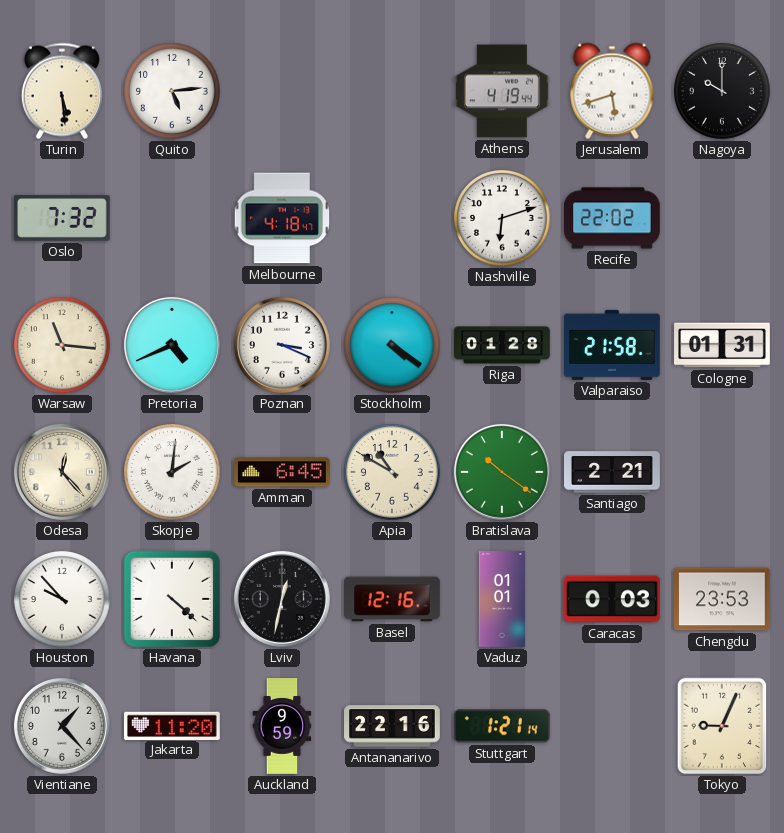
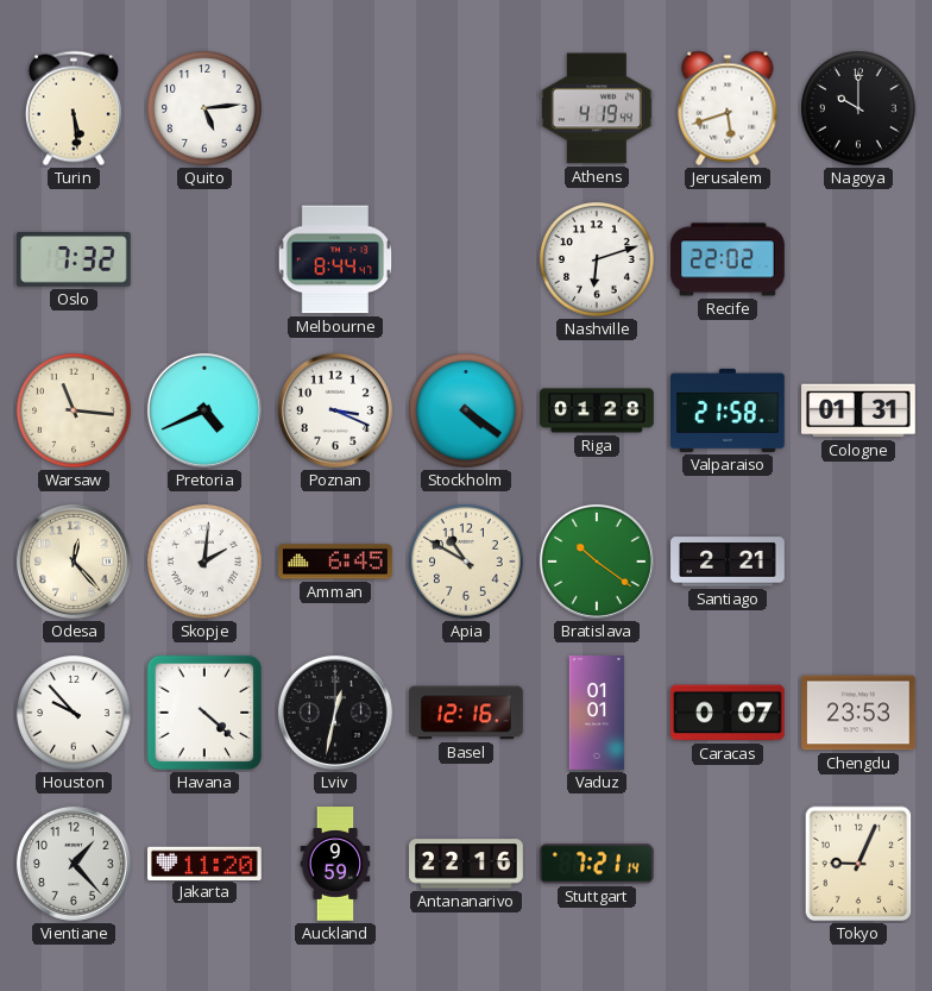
Melbourne: 4:18 -> 8:44 (335, 259)
Caracas: 0:03 -> 0:07 (729, 713)
Stuttgart: 1:21 -> 7:21 (597, 864)
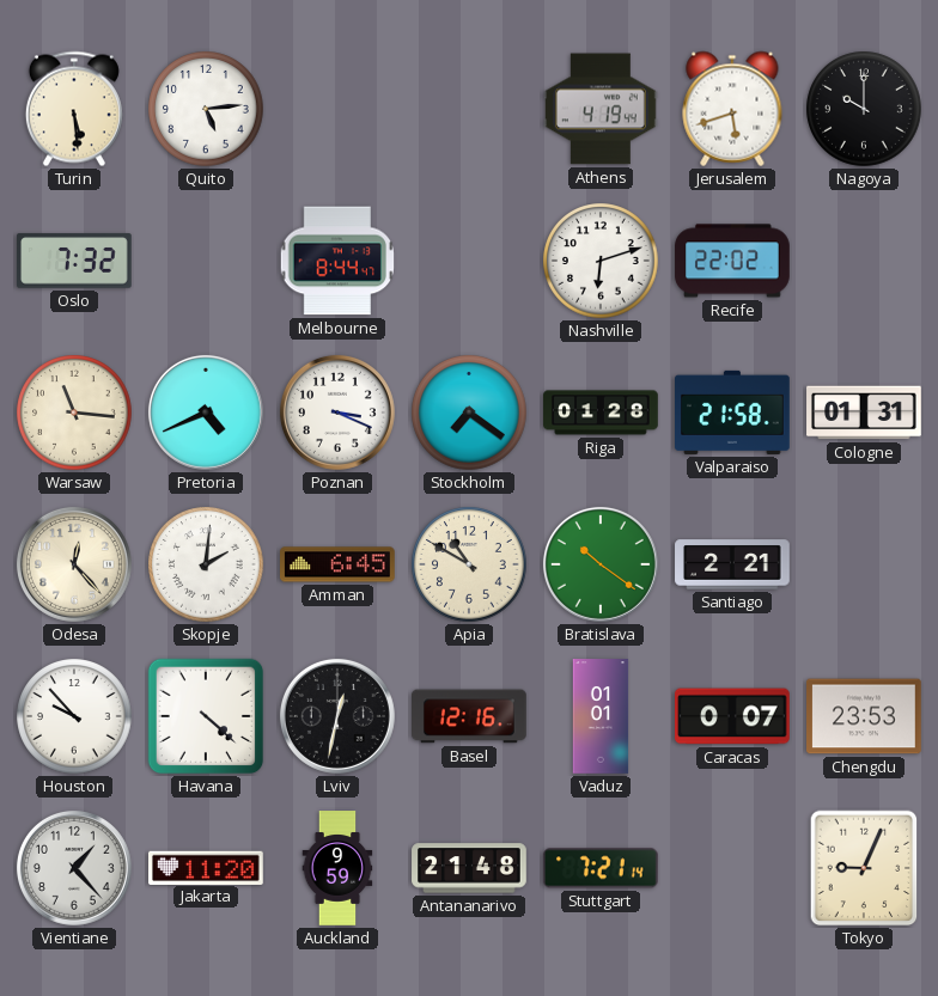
Stockholm: 4:21 -> 7:21 (469, 413)
Antananarivo: 22:16 -> 21:48 (469, 868)
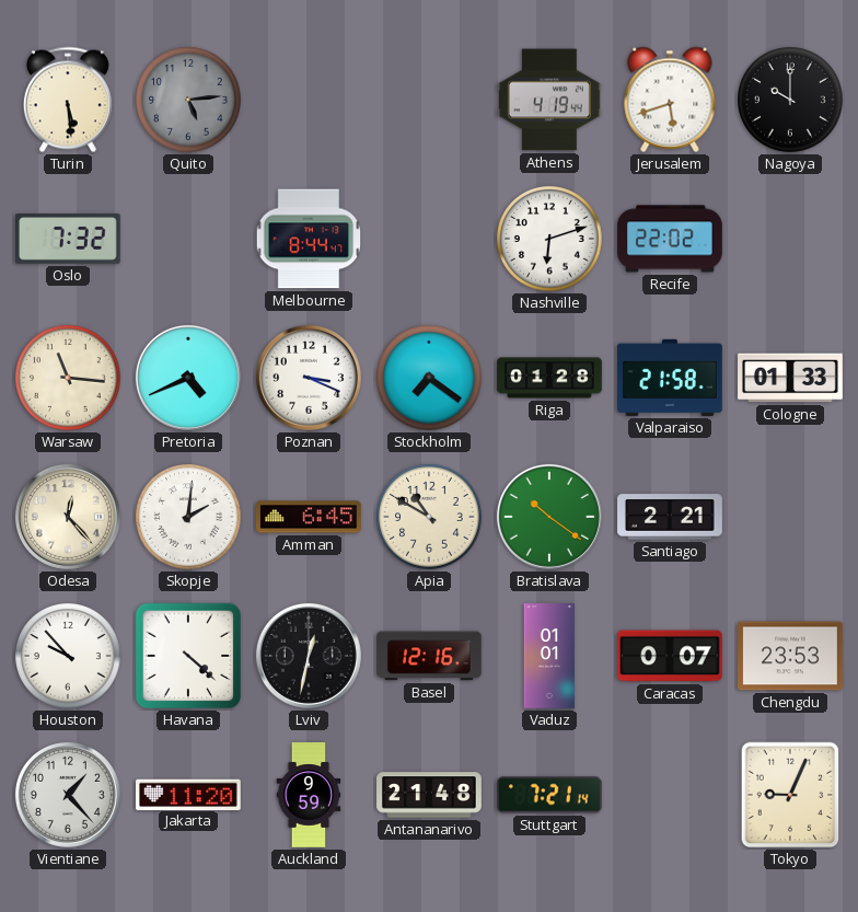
Quito dial: white -> grey (188, 100)
Cologne: 01:31 -> 01:33 (790, 378)
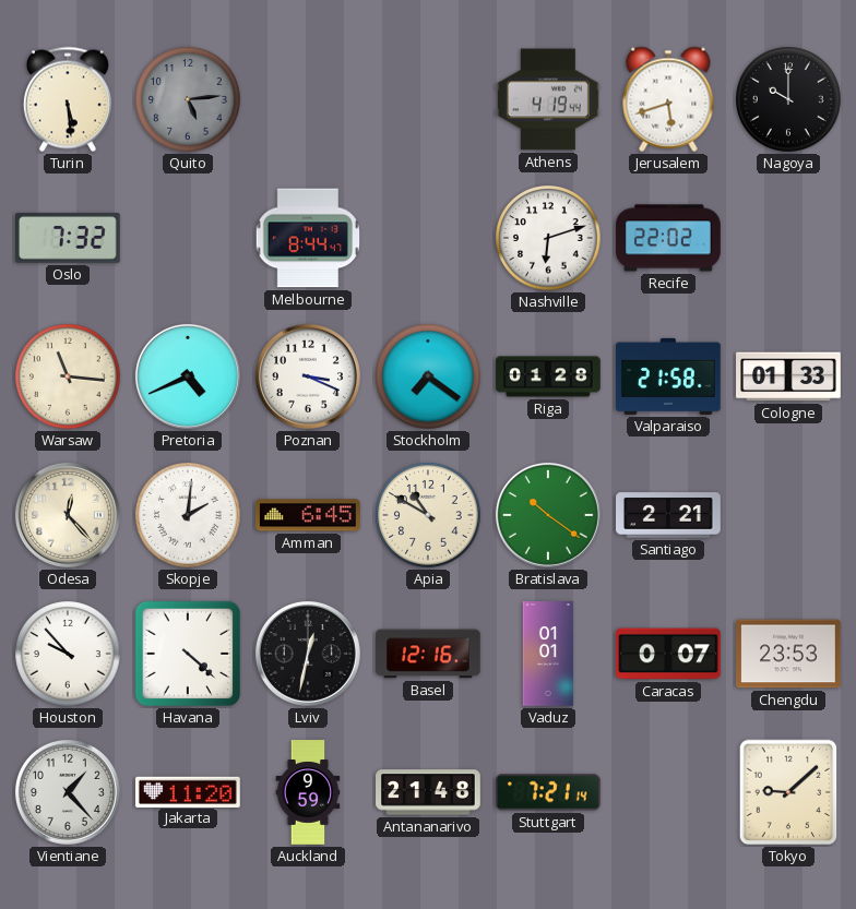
Tokyo: 9:04 -> 9:08 (788, 792)
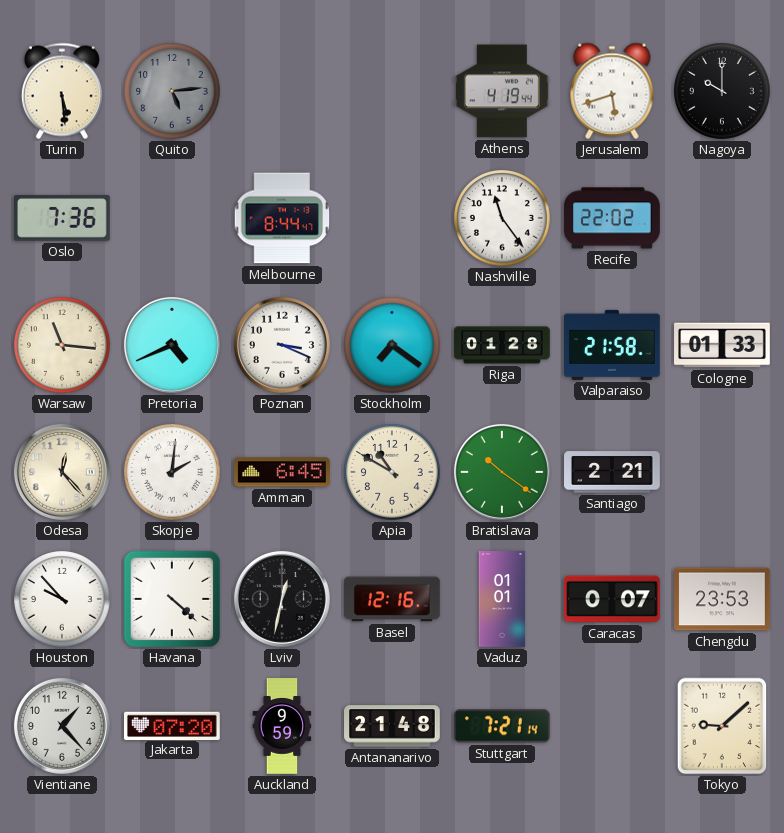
Oslo: 7:32 -> 7:36 (63, 218)
Nashville: 6:12 -> 11:24 (502, 218)
Jakarta: 11:20 -> 07:20 (173, 725)
